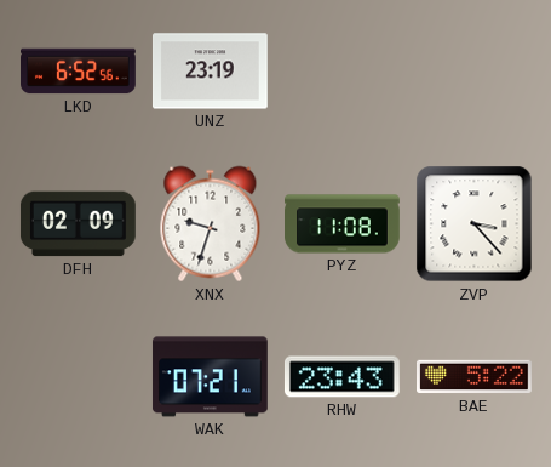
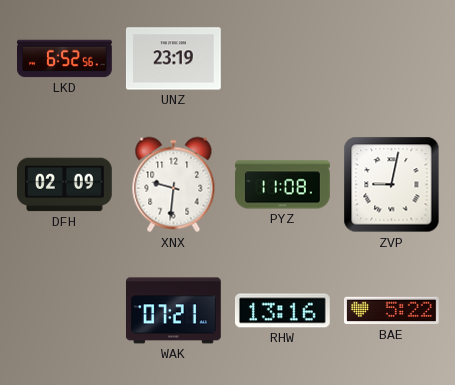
XNX: 9:33 -> 9:31 (174, 185)
ZVP: 3:23 -> 9:02 (392, 185)
RHW: 23:43 -> 13:16 (282, 311)
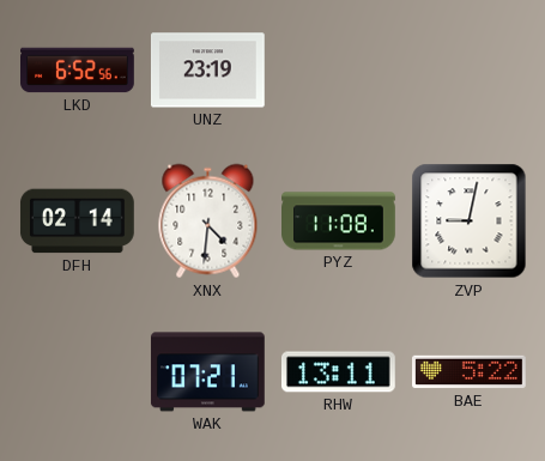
DFH: 02:09 -> 02:14 (78, 222)
XNX: 9:31 -> 4:31 (208, 222)
RHW: 13:16 -> 13:11 (338, 372)
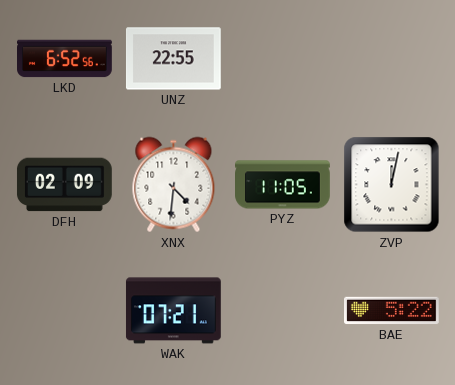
UNZ: 23:19 -> 22:55 (173, 59)
DFH: 02:14 -> 02:09 (65, 185)
PYZ: 11:08 -> 11:05 (283, 185)
ZVP: 9:02 -> 12:02 (392, 185)
RHW: 13:11 -> none (338, 372)
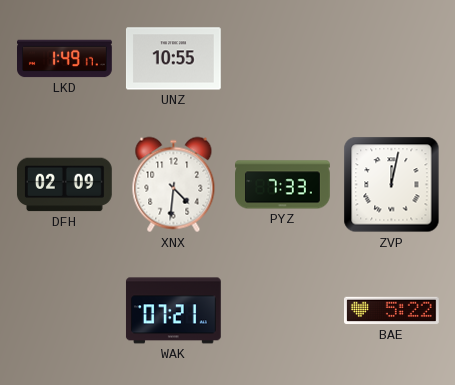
LKD: 6:52 -> 1:49 (65, 59)
UNZ: 22:55 -> 10:55 (173, 59)
PYZ: 11:05 -> 7:33 (283, 185)
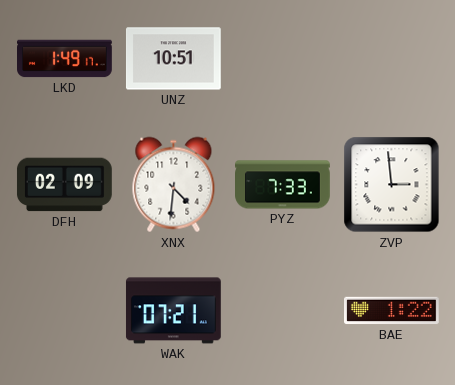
UNZ: 10:55 -> 10:51 (173, 59)
ZVP: 12:02 -> 2:59 (392, 185)
BAE: 5:22 -> 1:22 (392, 311)
